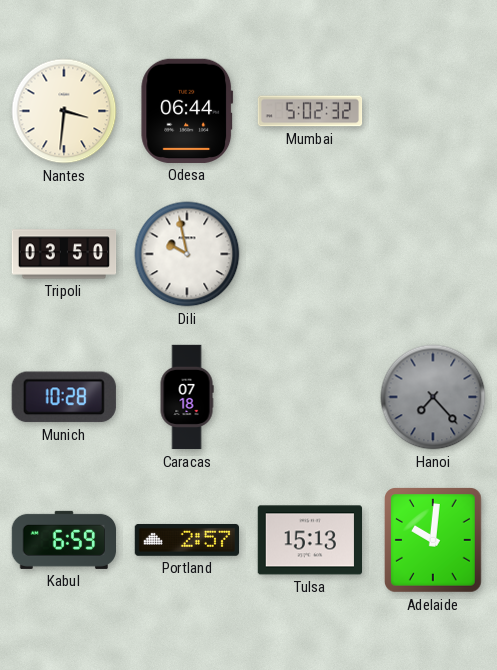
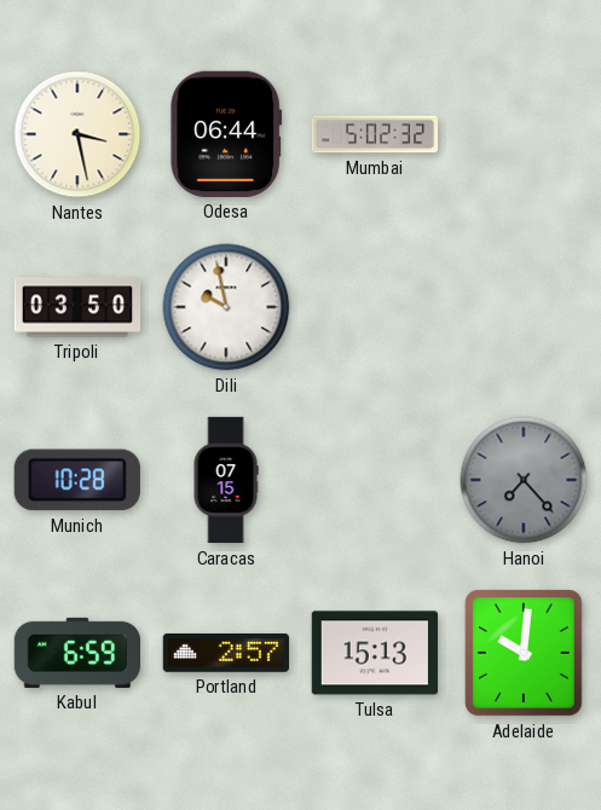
Nantes: 3:31 -> 3:28 (77, 134)
Caracas: 07:18 -> 07:15 (226, 480)
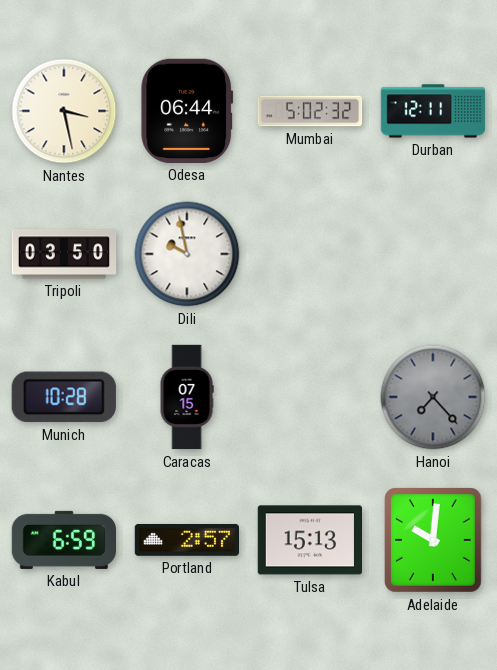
Durban: none -> 12:11 (433, 111)
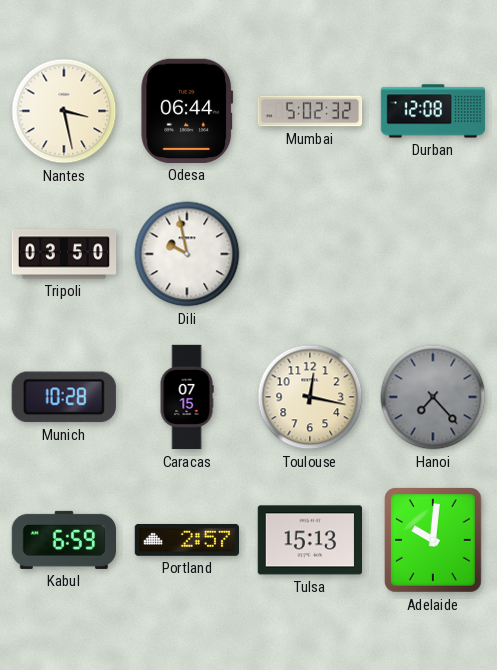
Durban: 12:11 -> 12:08 (433, 111)
Toulouse: none -> 12:17 (310, 397)
